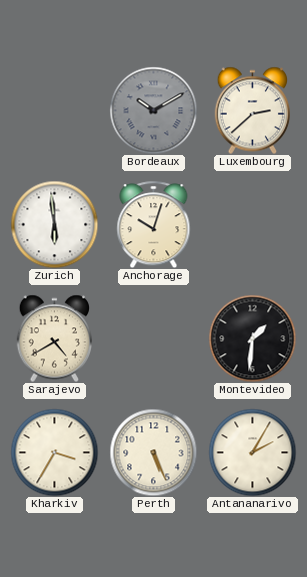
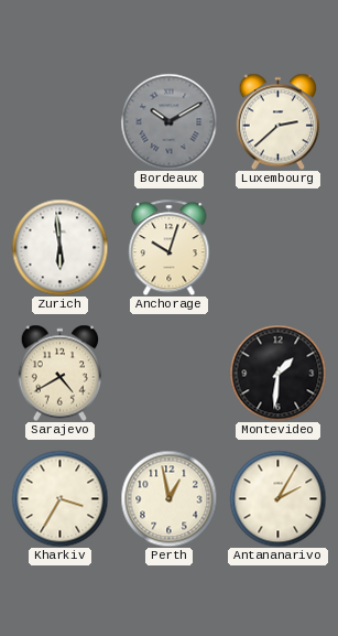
Perth: 5:26 -> 12:58 (168, 498)
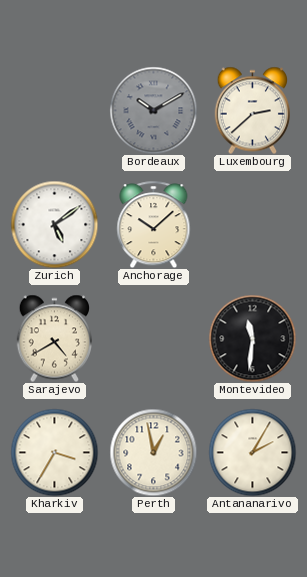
Zurich: 5:59 -> 5:09 (54, 224)
Anchorage: 10:03 -> 10:08 (154, 224)
Montevideo: 1:31 -> 11:31 (252, 338)
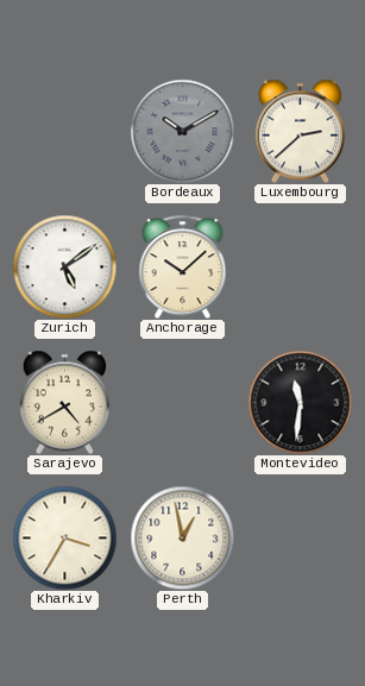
Antananarivo: 2:05 -> none (252, 452)
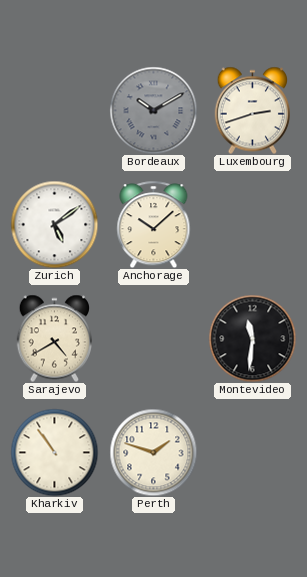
Luxembourg: 2:38 -> 2:42 (252, 110)
Kharkiv: 3:35 -> 10:54 (54, 452)
Perth: 12:58 -> 1:48 (153, 452)
